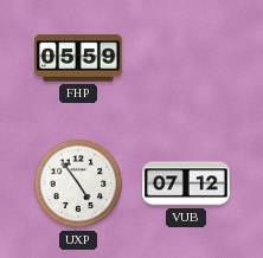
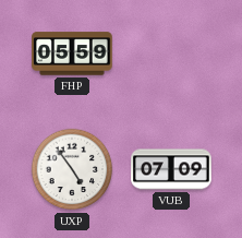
VUB: 07:12 -> 07:09 (171, 169)
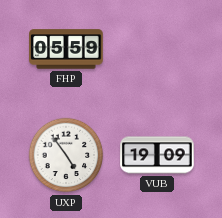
VUB: 07:09 -> 19:09 (157, 155)
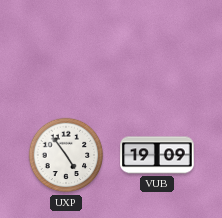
FHP: 05:59 -> none (66, 49)
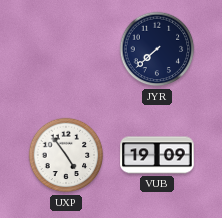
JYR: none -> 7:38 (157, 49)
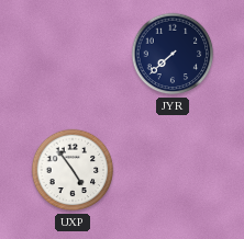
VUB: 19:09 -> none (157, 155)
